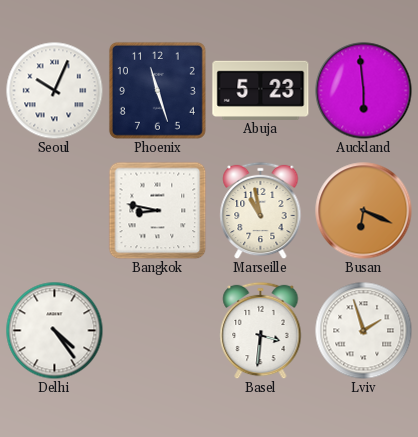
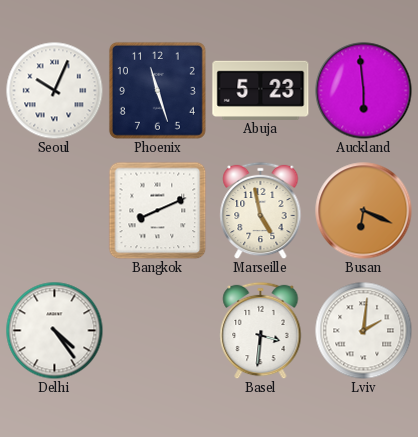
Bangkok: 8:47 -> 8:11 (157, 210)
Marseille: 10:58 -> 4:58 (261, 210)
Lviv: 1:57 -> 2:01 (363, 330)
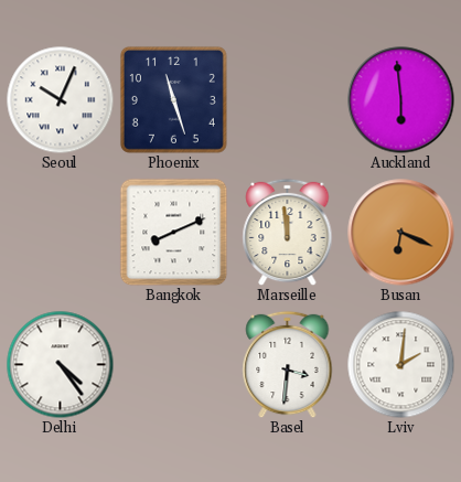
Abuja: 5:23 -> none (261, 90)
Marseille: 4:58 -> 11:59 (288, 232)
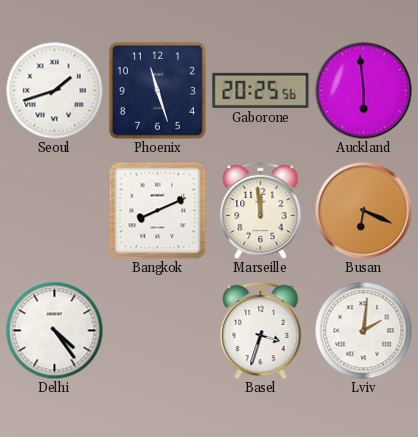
Seoul: 10:04 -> 1:42 (54, 90)
Gaborone: none -> 20:25 (261, 90)
Basel: 3:31 -> 3:33 (261, 330)
